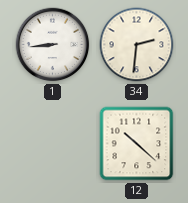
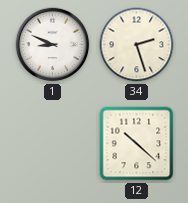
1: 8:44 -> 8:49 (53, 45)
34: 2:31 -> 2:27 (137, 45)
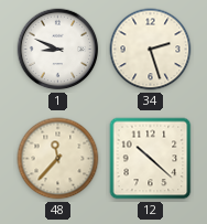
48: none -> 11:37 (58, 159)
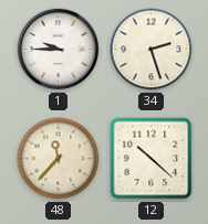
1: 8:49 -> 9:45 (59, 50)
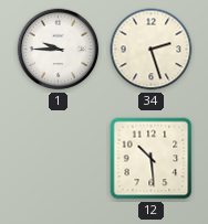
48: 11:37 -> none (59, 159)
12: 10:22 -> 10:29 (152, 159)
